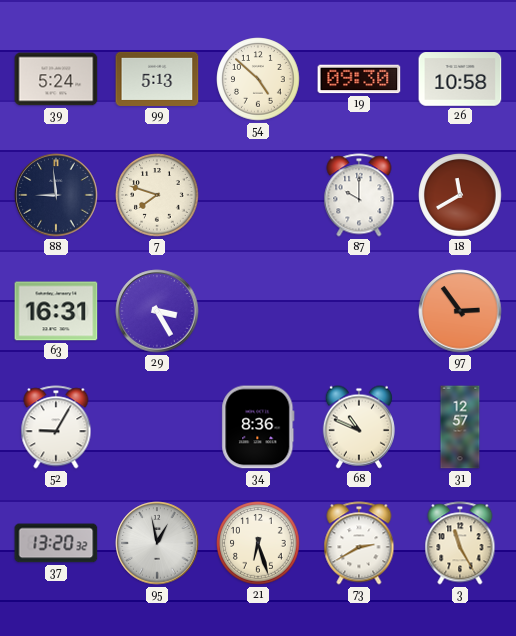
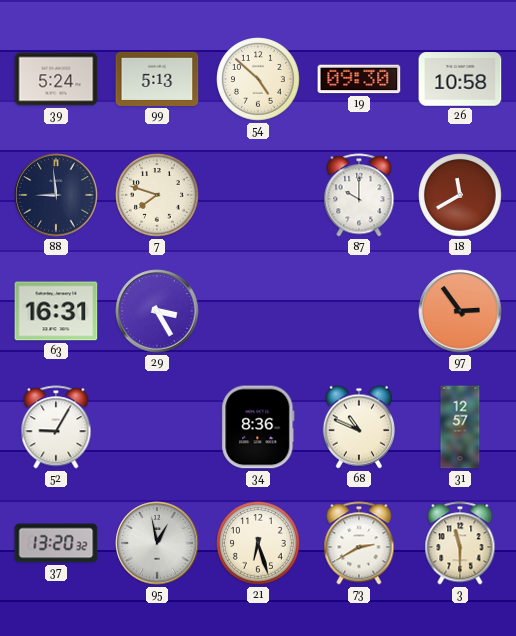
3: 11:25 -> 11:30 (460, 543)
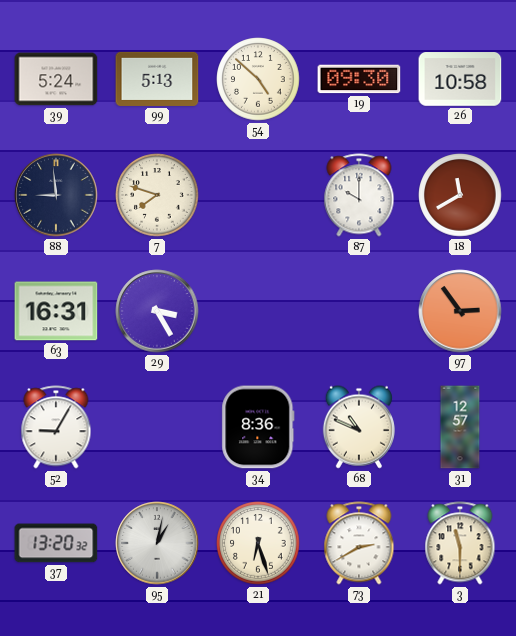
95: 12:58 -> 1:02 (157, 543)
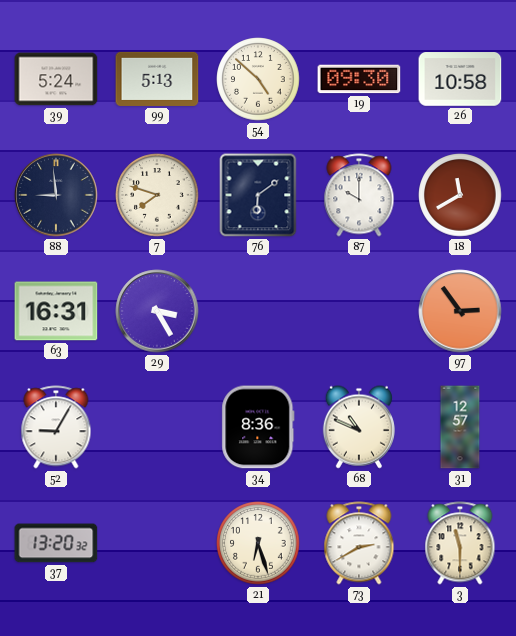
76: none -> 6:09 (258, 195)
95: 1:02 -> none (157, 543)
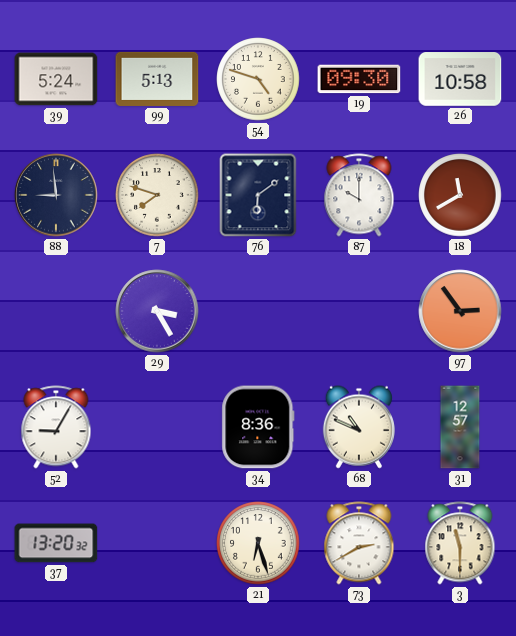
54: 4:52 -> 4:48 (258, 79)
63: 16:31 -> none (56, 311)
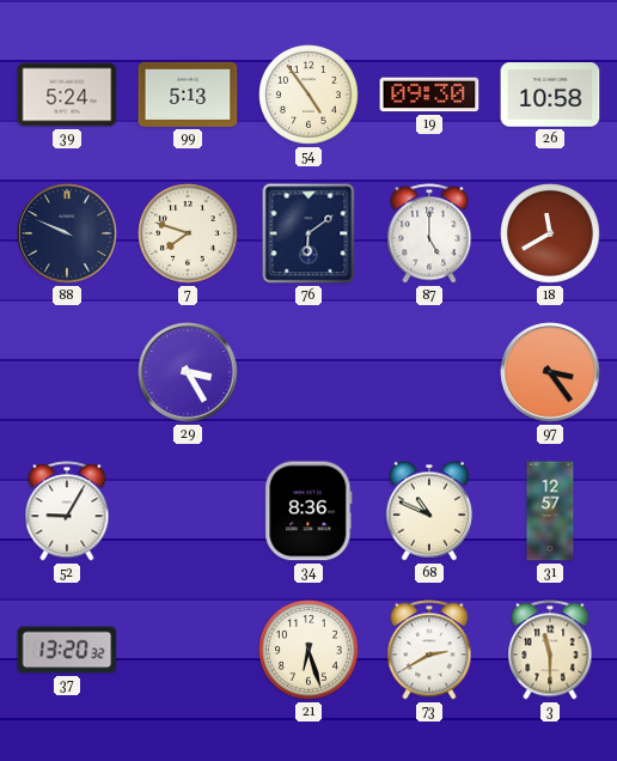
54: 4:48 -> 4:54 (308, 95)
88: 8:59 -> 9:49 (67, 233)
87: 10:00 -> 5:00 (429, 233)
97: 2:54 -> 3:24 (550, 372)
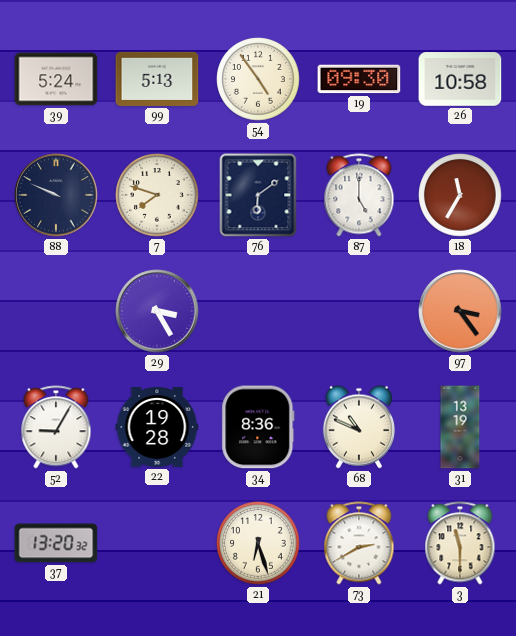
18: 11:40 -> 11:35 (460, 195)
22: none -> 19:28 (157, 428)
31: 12:57 -> 13:19 (460, 427)
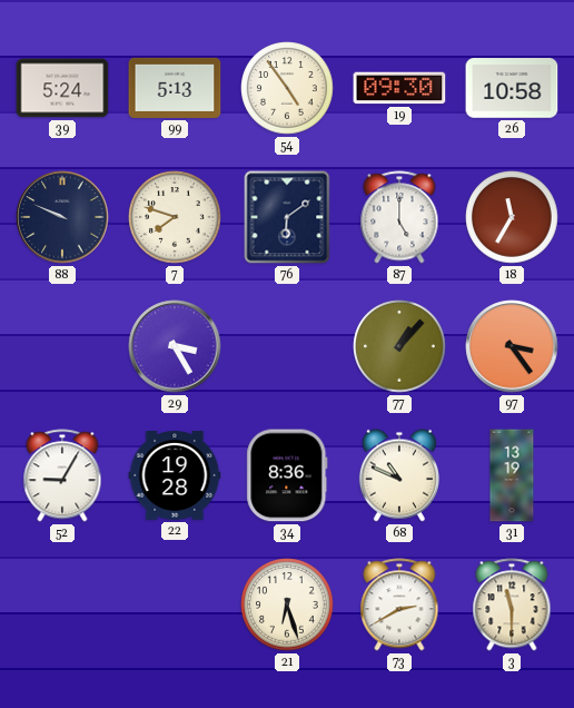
77: none -> 1:07 (399, 346)
37: 13:20 -> none (56, 543)
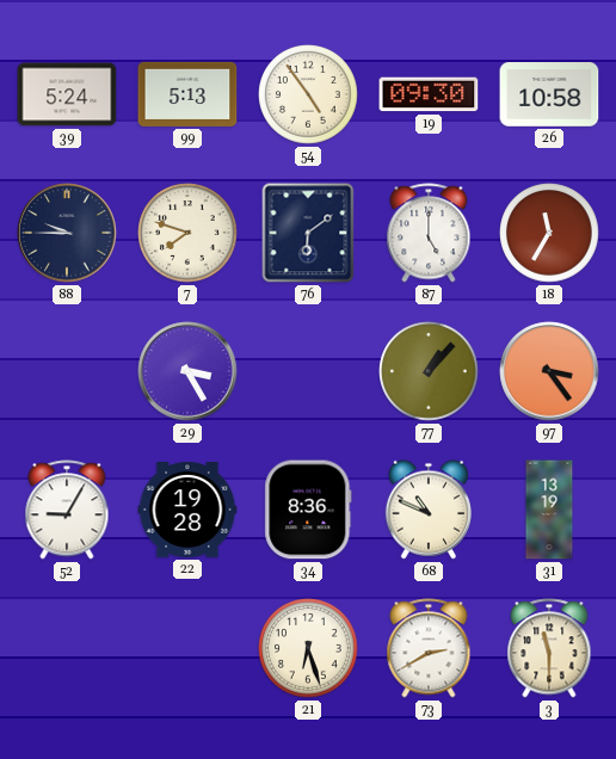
88: 9:49 -> 9:45 (67, 233)
